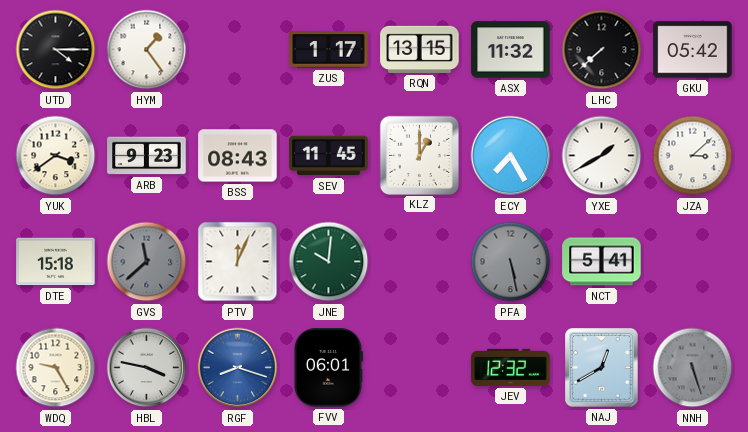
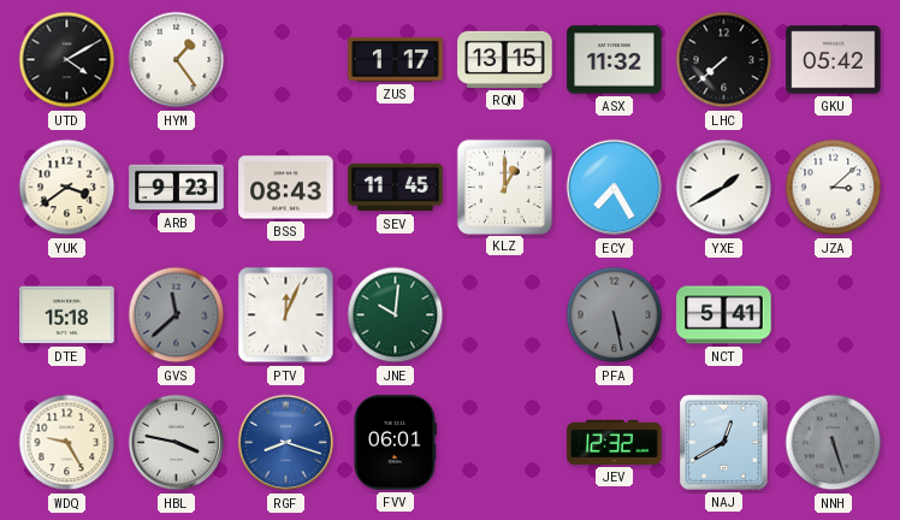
UTD: 4:15 -> 4:10 (67, 60)
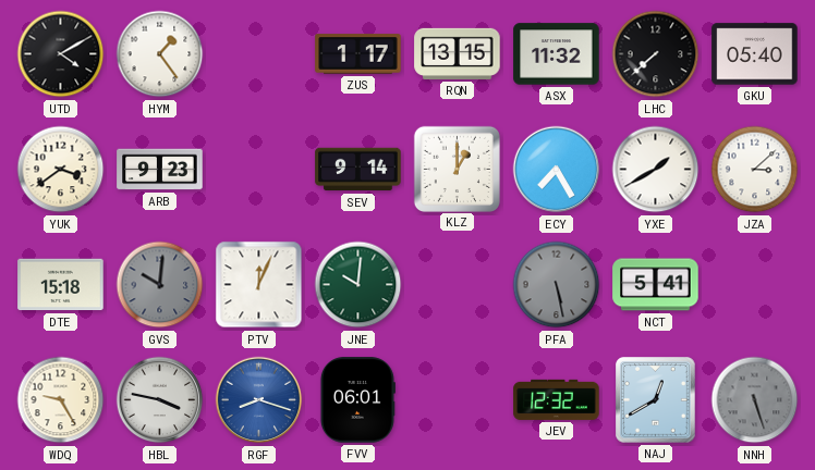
GKU: 05:42 -> 05:40 (755, 54)
BSS: 08:43 -> none (286, 188)
SEV: 11:45 -> 9:14 (358, 170)
GVS: 11:38 -> 10:01 (160, 285)
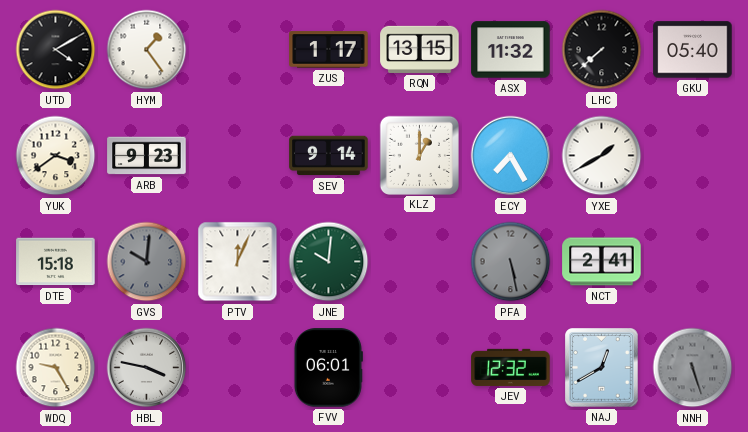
JZA: 3:08 -> none (755, 170)
NCT: 5:41 -> 2:41 (602, 262)
RGF: 8:18 -> none (259, 400)
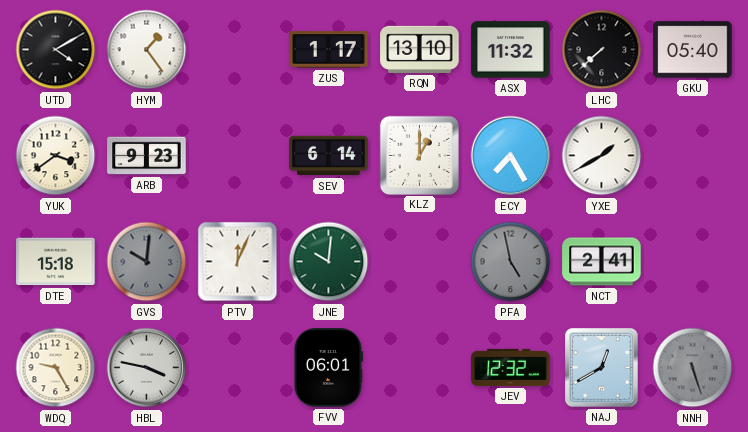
RQN: 13:15 -> 13:10 (420, 49)
SEV: 9:14 -> 6:14 (329, 156)
PFA: 5:28 -> 4:58 (511, 262)
